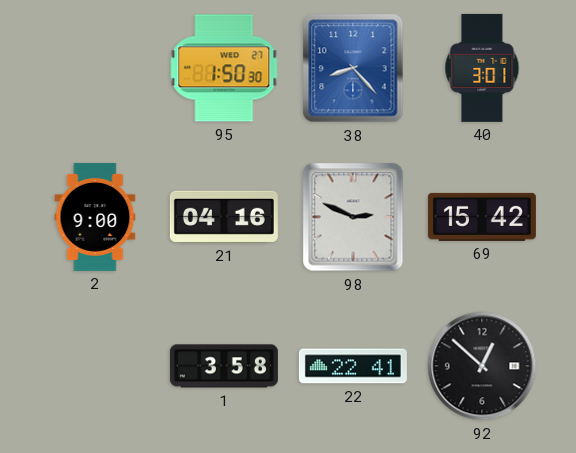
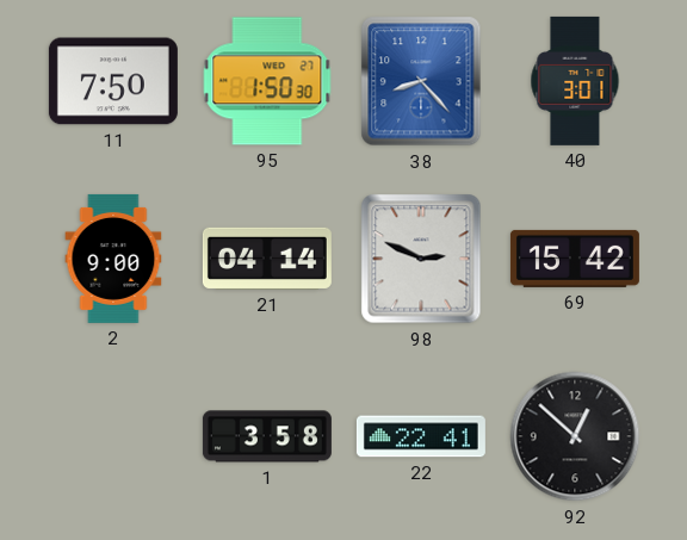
11: none -> 7:50 (113, 81)
21: 04:16 -> 04:14 (267, 259)
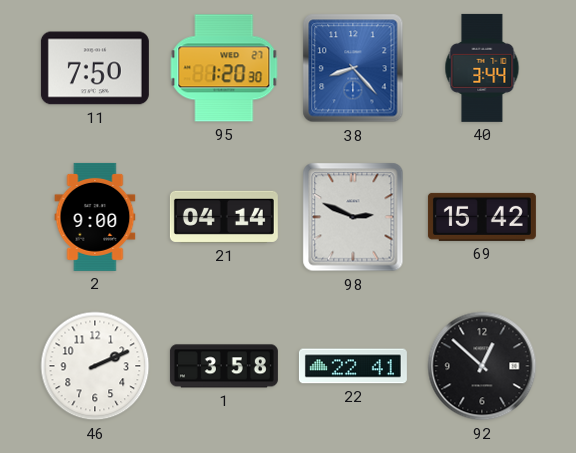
95: 1:50 -> 1:20 (224, 68)
40: 3:01 -> 3:44 (482, 68)
46: none -> 2:11 (95, 366)
